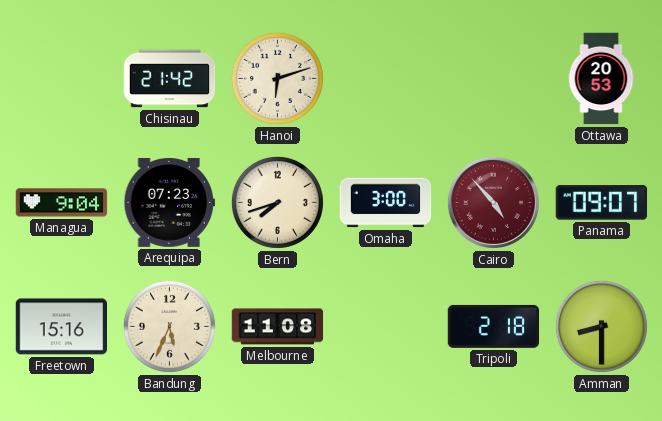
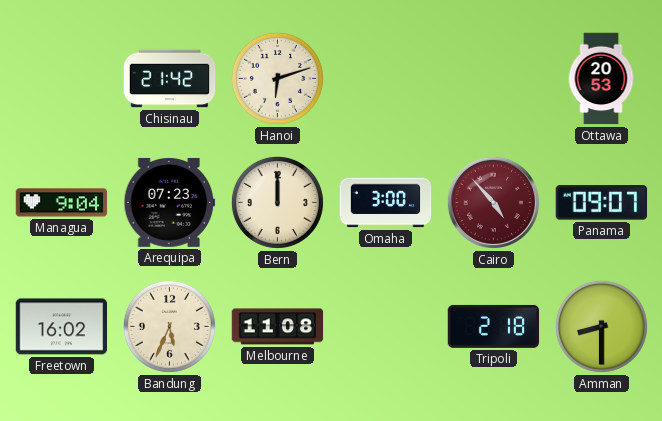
Bern: 7:42 -> 12:00 (277, 202)
Freetown: 15:16 -> 16:02 (62, 327)
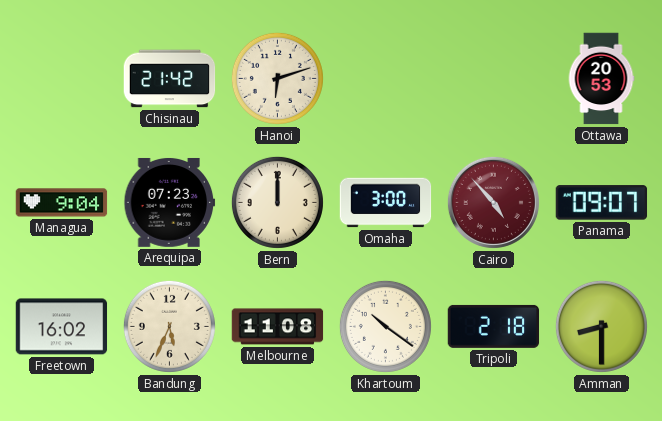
Khartoum: none -> 10:21 (385, 326)
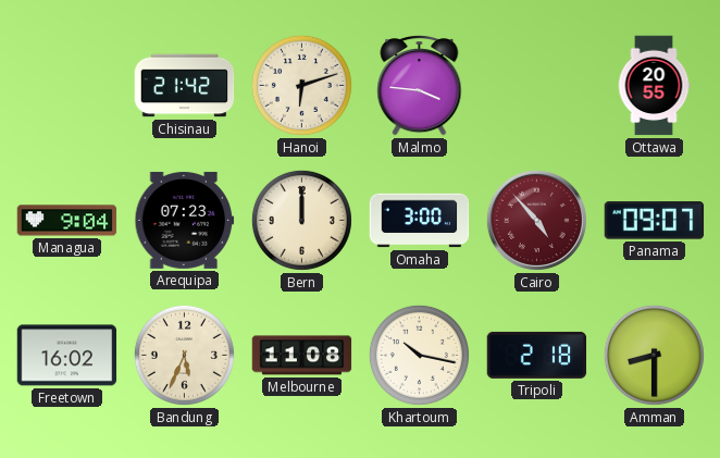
Malmo: none -> 3:46 (420, 86)
Ottawa: 20:53 -> 20:55 (654, 86)
Khartoum: 10:21 -> 10:17 (419, 355)
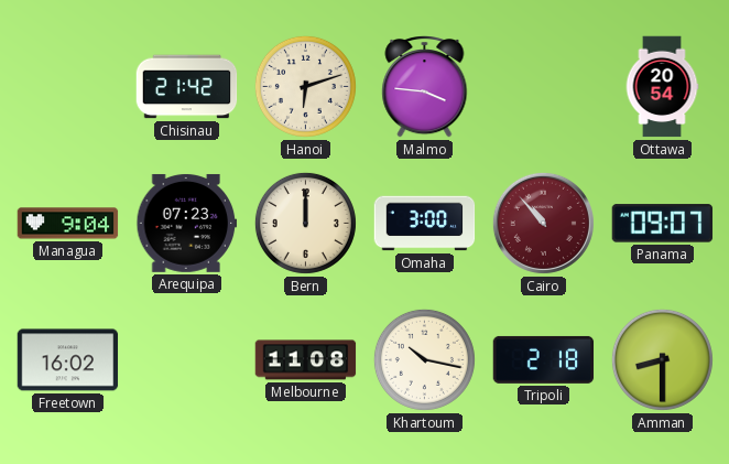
Ottawa: 20:55 -> 20:54 (662, 87)
Cairo: 4:53 -> 10:53 (543, 223)
Bandung: 5:34 -> none (184, 355)
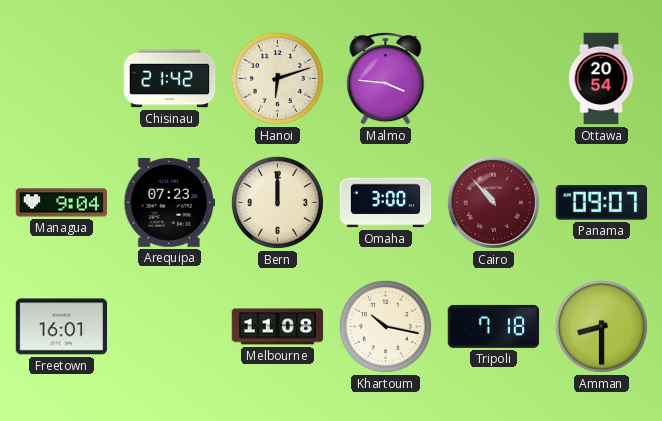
Freetown: 16:02 -> 16:01 (62, 327)
Tripoli: 2:18 -> 7:18 (494, 326)
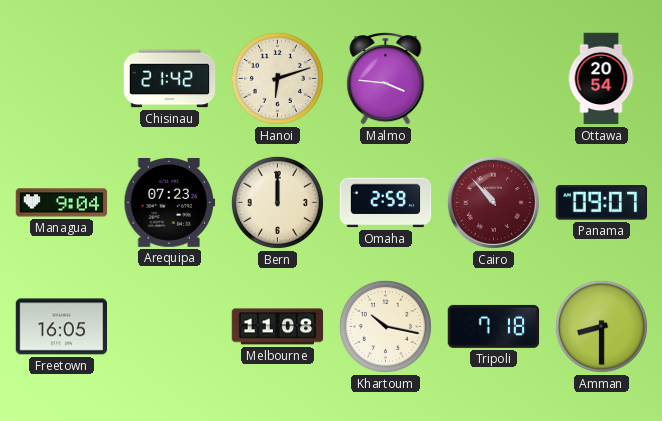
Omaha: 3:00 -> 2:59 (386, 203)
Freetown: 16:01 -> 16:05 (62, 327)
